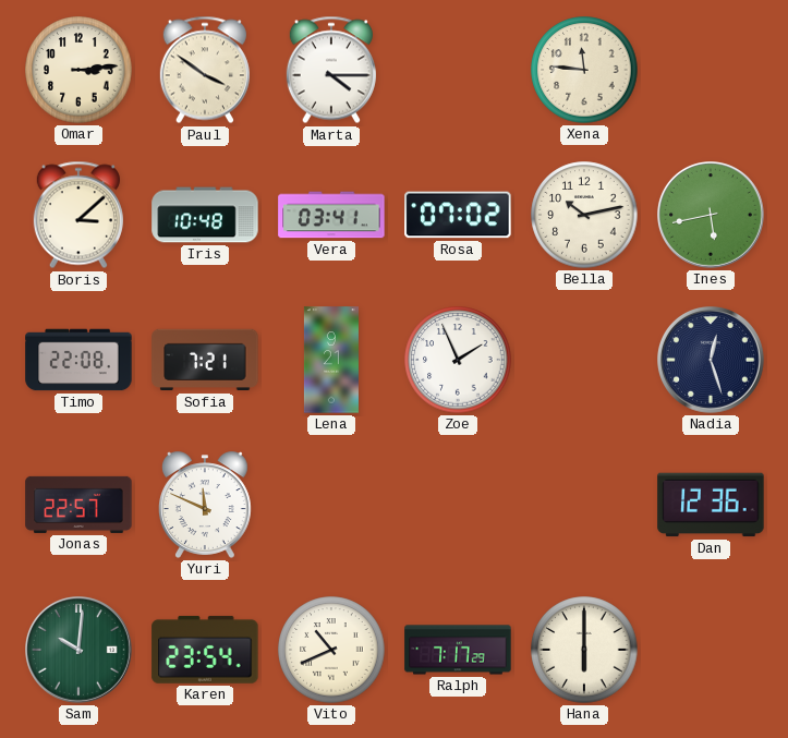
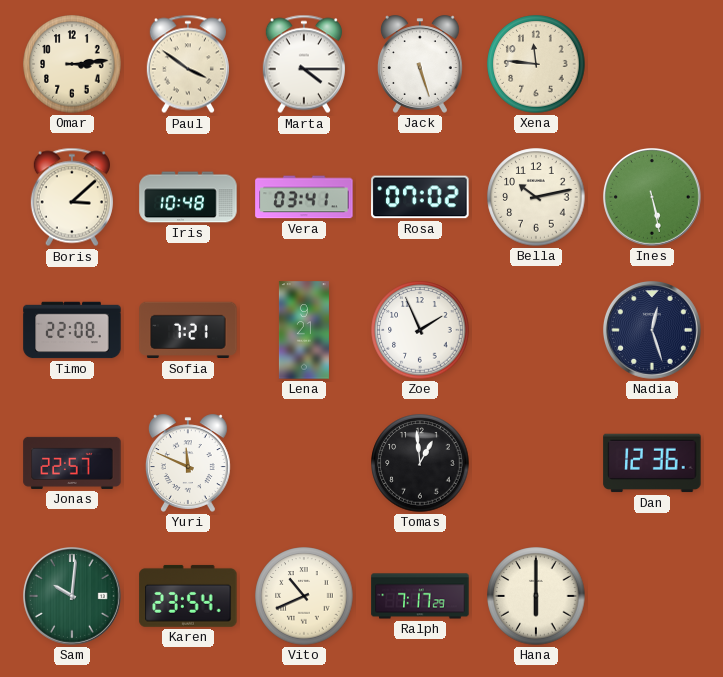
Jack: none -> 5:27 (420, 64)
Ines: 5:43 -> 5:28 (653, 198)
Tomas: none -> 12:59 (420, 463)
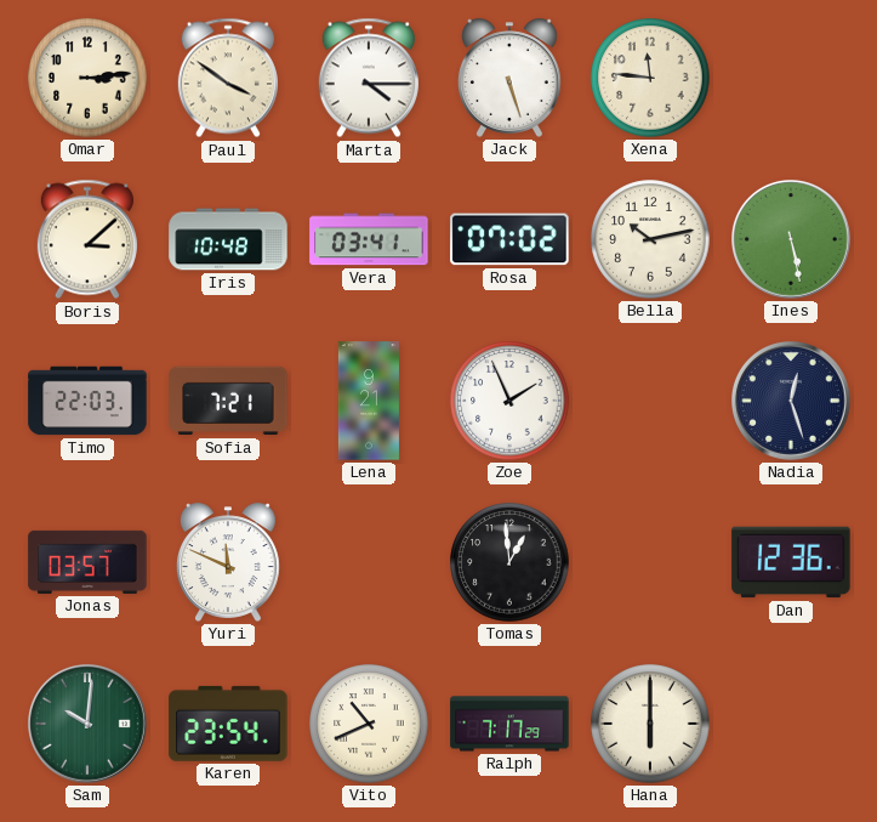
Timo: 22:08 -> 22:03 (87, 401)
Jonas: 22:57 -> 03:57 (87, 562)
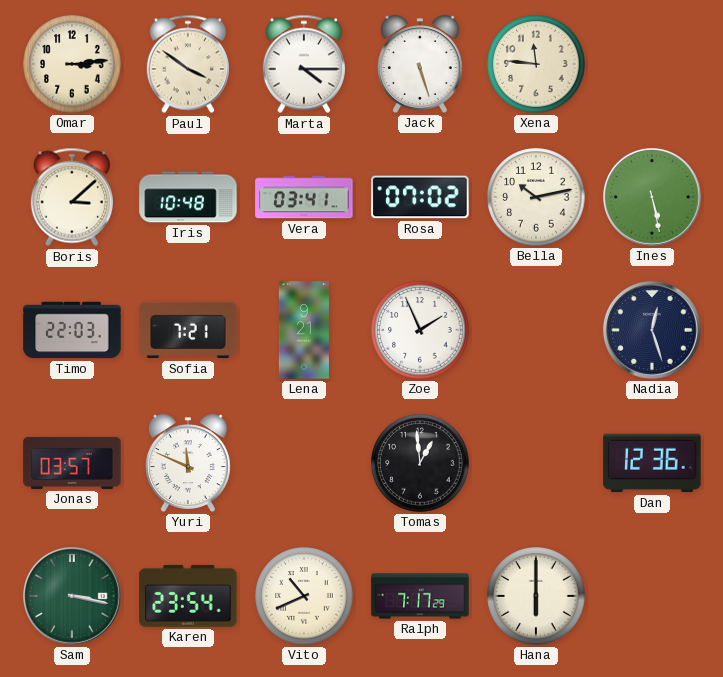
Sam: 10:01 -> 3:17 (73, 597)
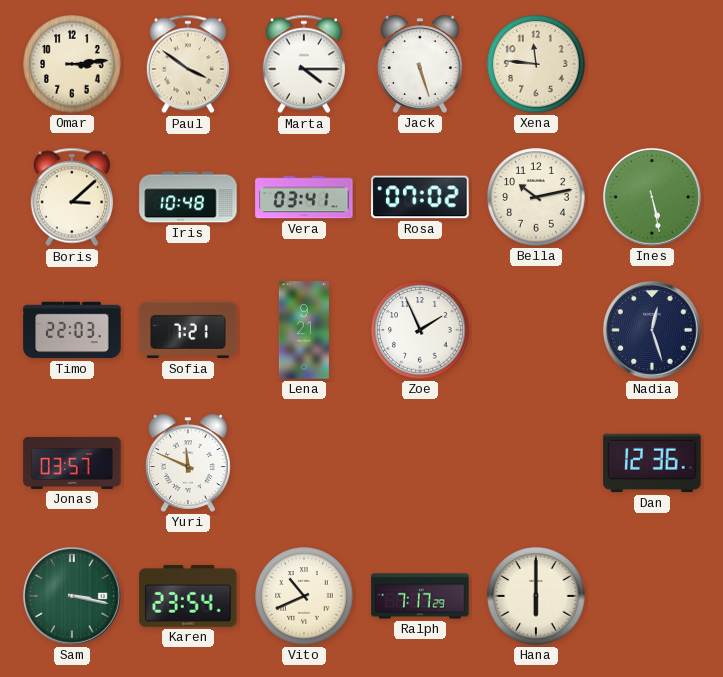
Tomas: 12:59 -> none (420, 463)
